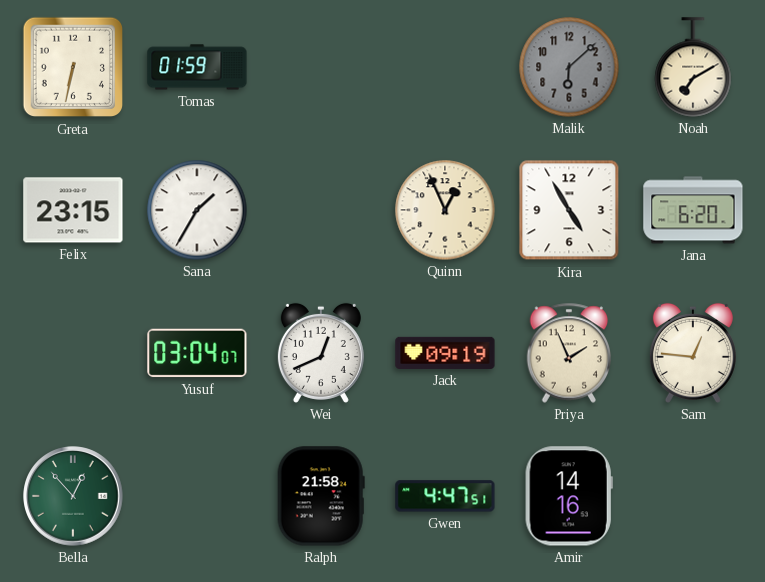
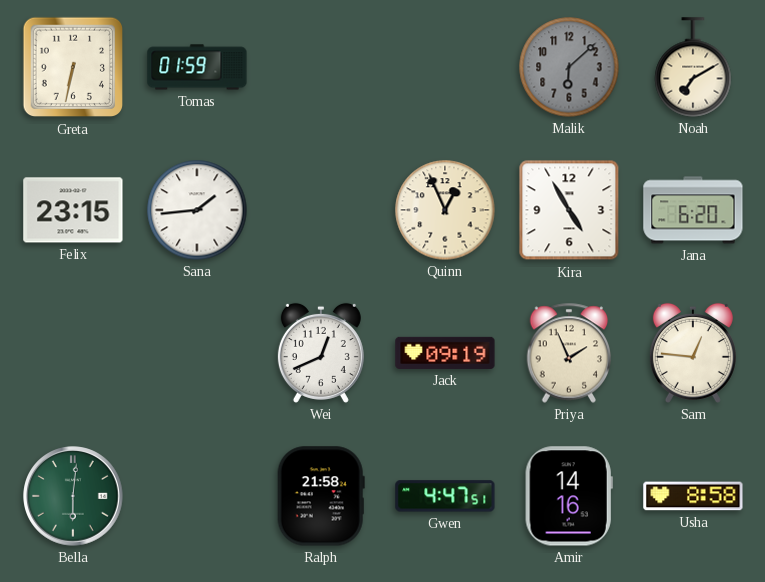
Sana: 1:35 -> 1:44 (197, 210)
Yusuf: 03:04 -> none (197, 353)
Bella: 12:53 -> 6:01 (73, 496)
Usha: none -> 8:58 (693, 496)
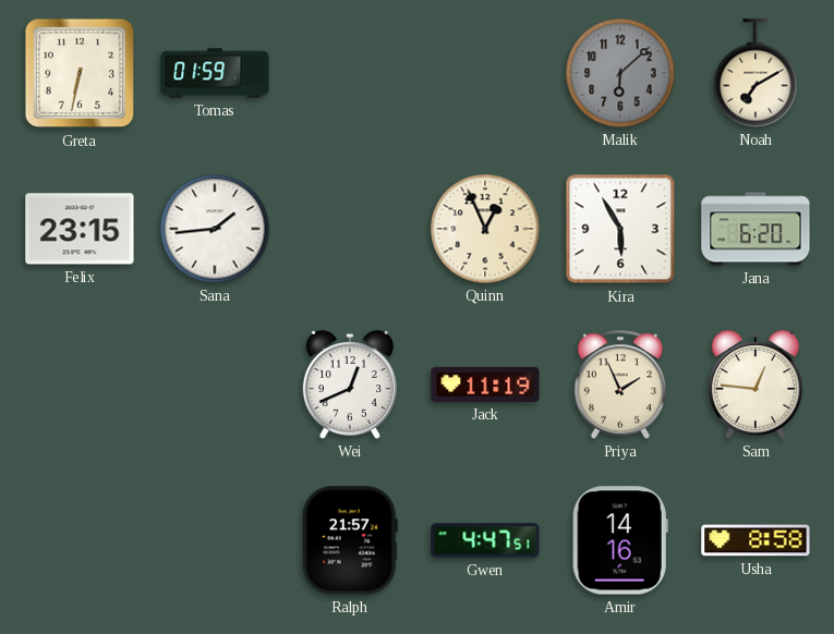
Kira: 4:55 -> 5:55 (620, 229)
Jack: 09:19 -> 11:19 (485, 385)
Bella: 6:01 -> none (73, 496)
Ralph: 21:58 -> 21:57 (350, 540)
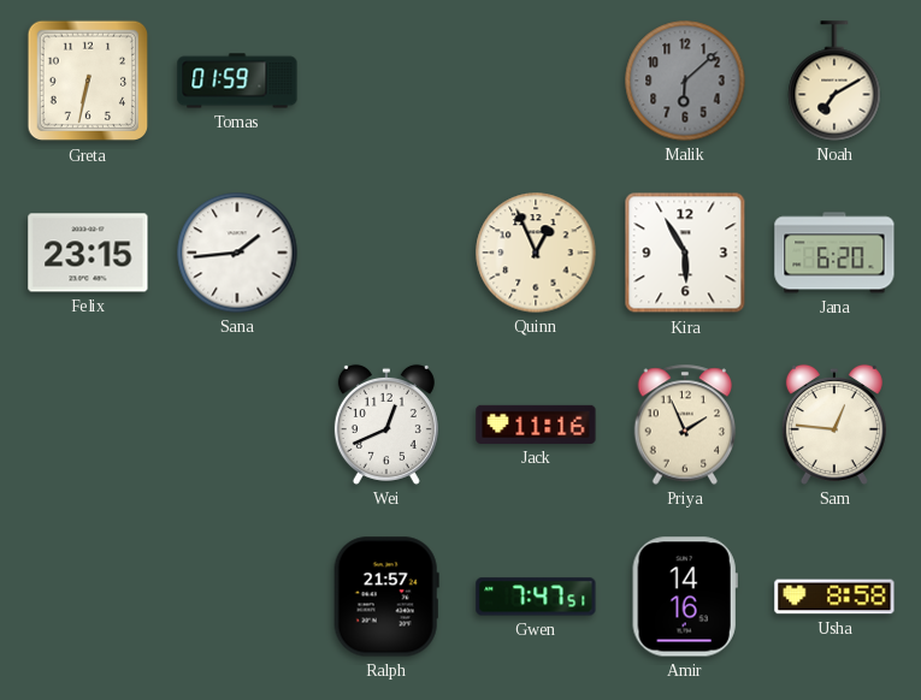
Jack: 11:19 -> 11:16 (536, 425)
Gwen: 4:47 -> 7:47 (536, 597)
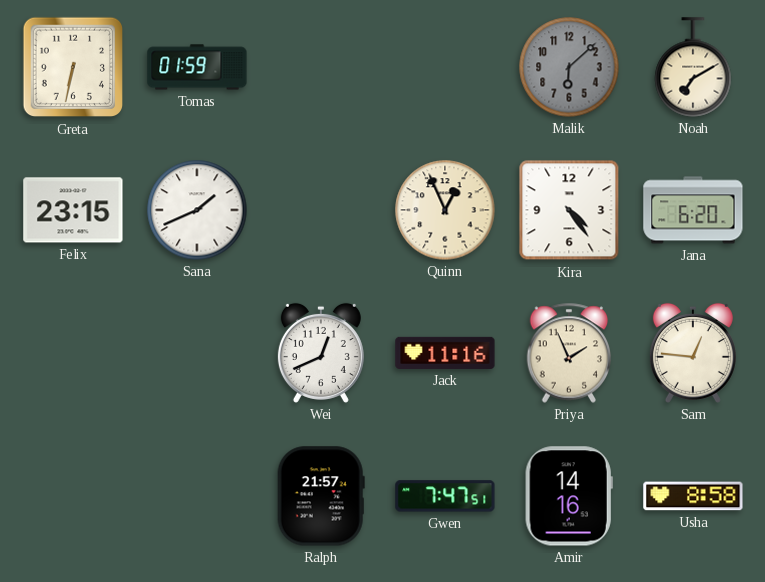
Sana: 1:44 -> 1:41 (197, 210)
Kira: 5:55 -> 4:24 (569, 210)
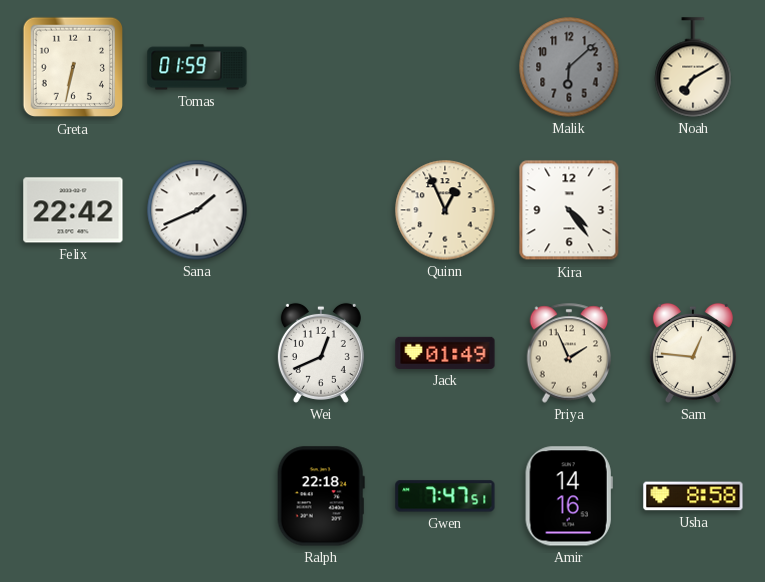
Felix: 23:15 -> 22:42 (73, 210)
Jana: 6:20 -> none (693, 210)
Jack: 11:16 -> 01:49 (445, 353)
Ralph: 21:57 -> 22:18 (321, 496)
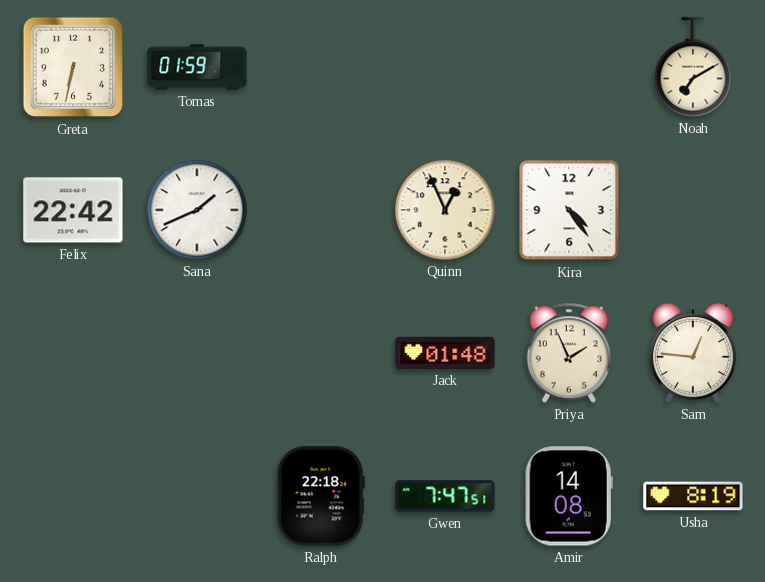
Malik: 6:08 -> none (569, 67)
Wei: 12:41 -> none (321, 353)
Jack: 01:49 -> 01:48 (445, 353)
Amir: 14:16 -> 14:08 (569, 496)
Usha: 8:58 -> 8:19 (693, 496)
